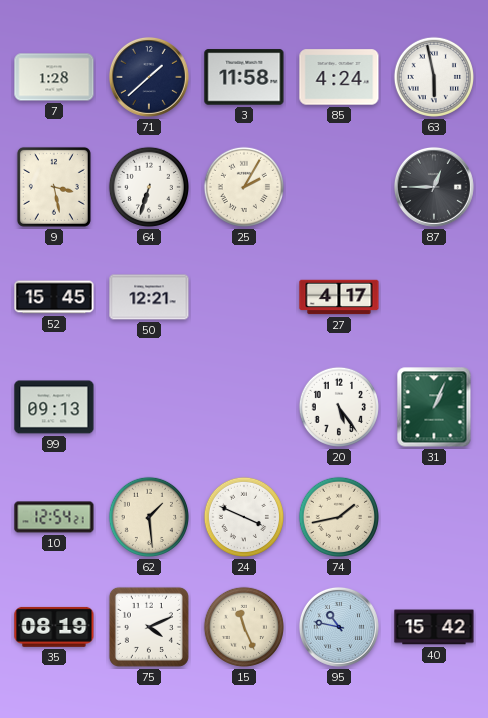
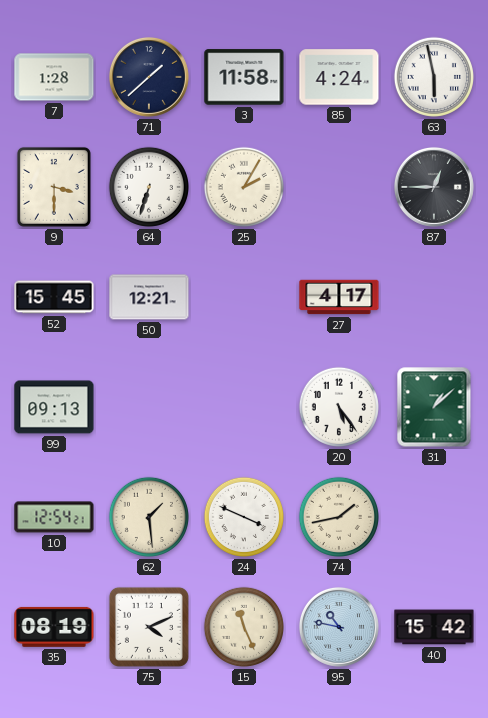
9: 3:28 -> 3:30 (54, 187)
31: 1:04 -> 1:08 (434, 407)
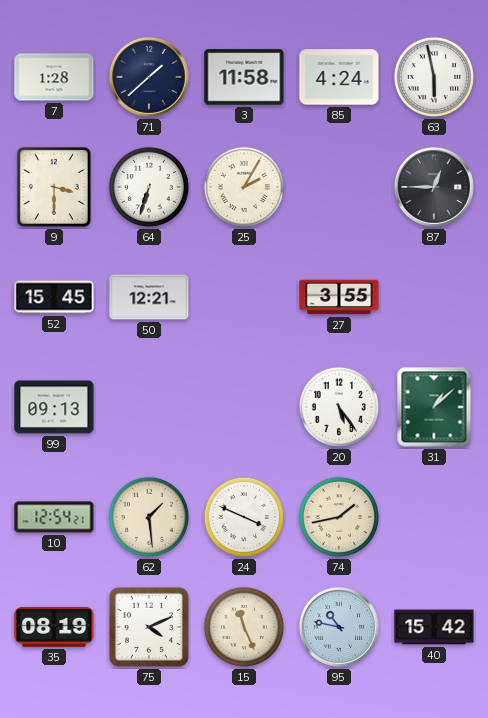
27: 4:17 -> 3:55 (339, 297)
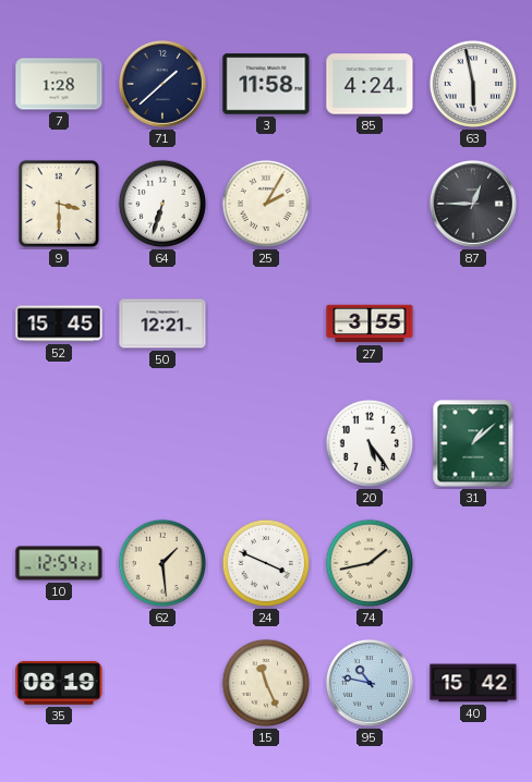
99: 09:13 -> none (54, 407)
75: 4:11 -> none (149, 627)
